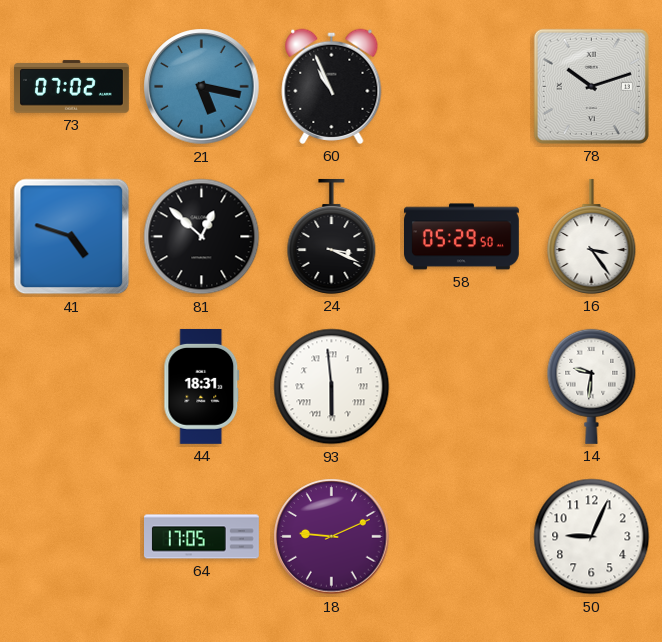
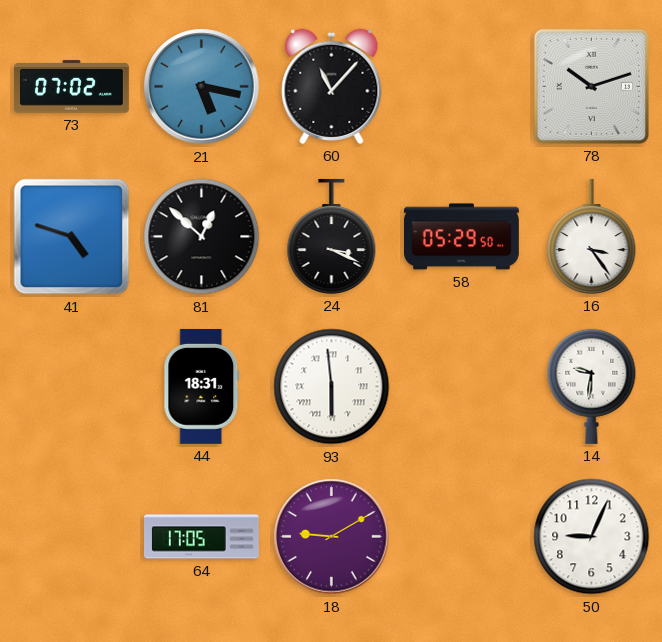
60: 10:56 -> 11:07 (332, 86)
18: 9:11 -> 9:10 (332, 537)
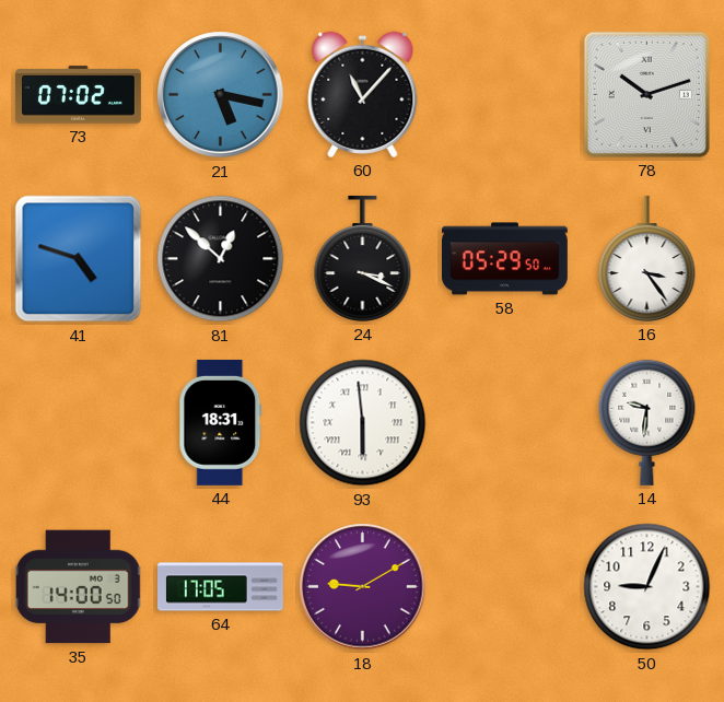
35: none -> 14:00 (79, 587)
